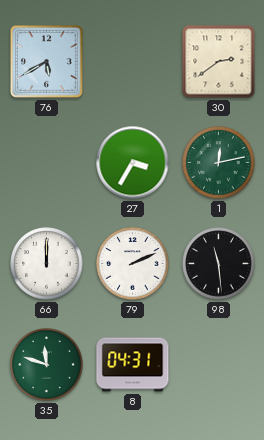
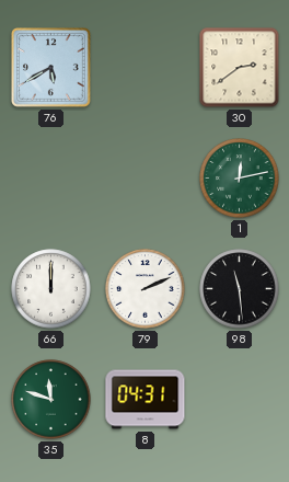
27: 3:35 -> none (133, 163)
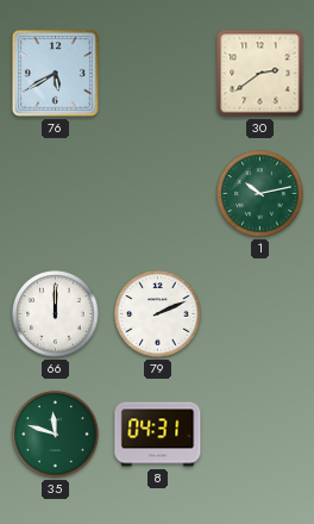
1: 12:13 -> 10:13 (260, 194)
98: 11:29 -> none (240, 289)
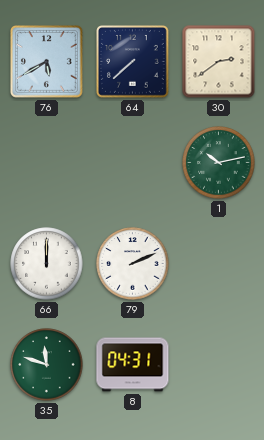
64: none -> 7:38 (133, 62)
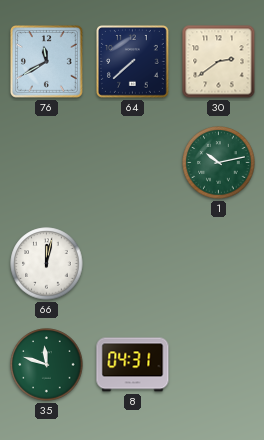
76: 5:40 -> 11:40 (47, 62)
66: 12:00 -> 12:02 (47, 264)
79: 2:11 -> none (133, 264)
